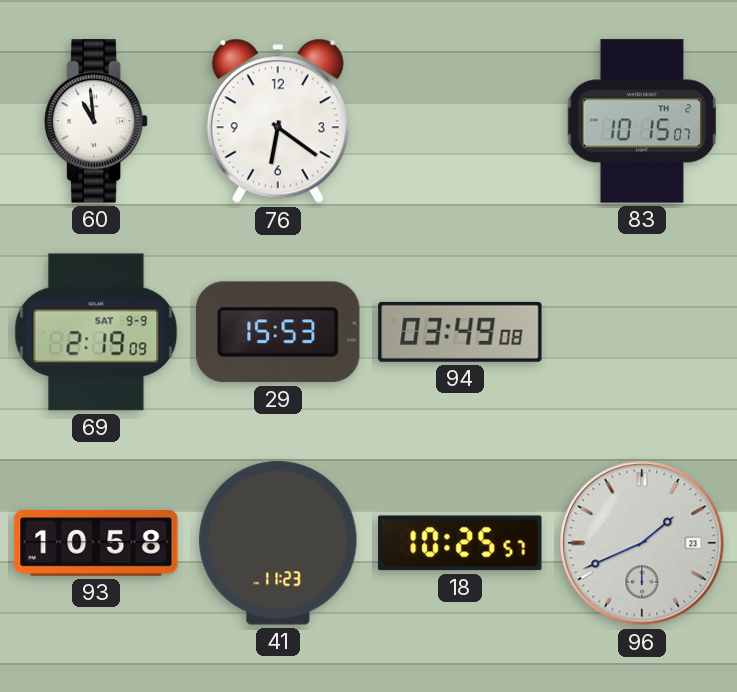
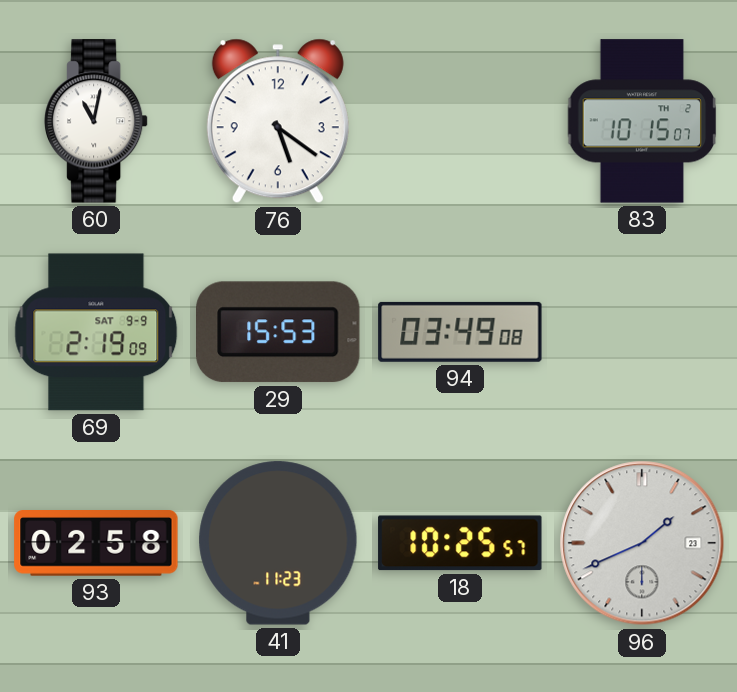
60: 10:59 -> 11:02 (96, 121)
76: 6:21 -> 5:21 (278, 121)
93: 10:58 -> 02:58 (96, 544)
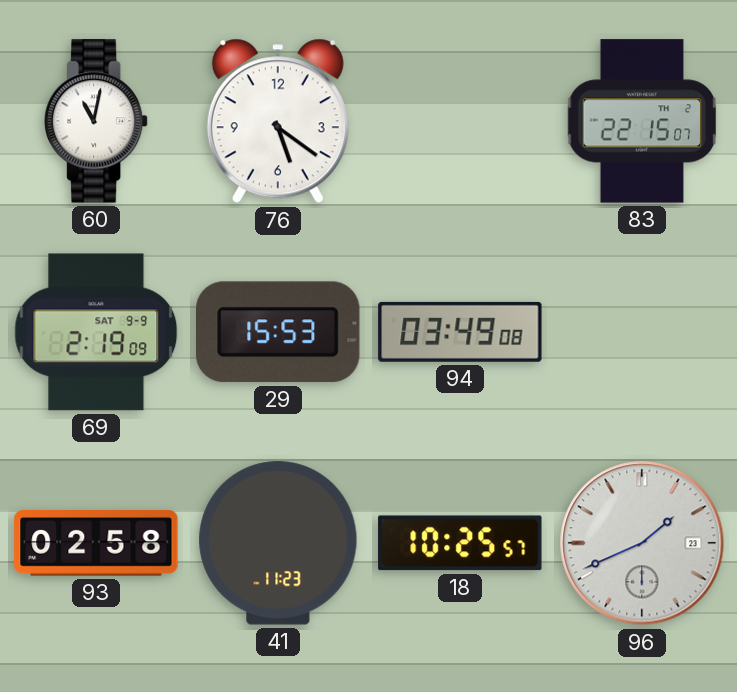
83: 10:15 -> 22:15 (642, 121)
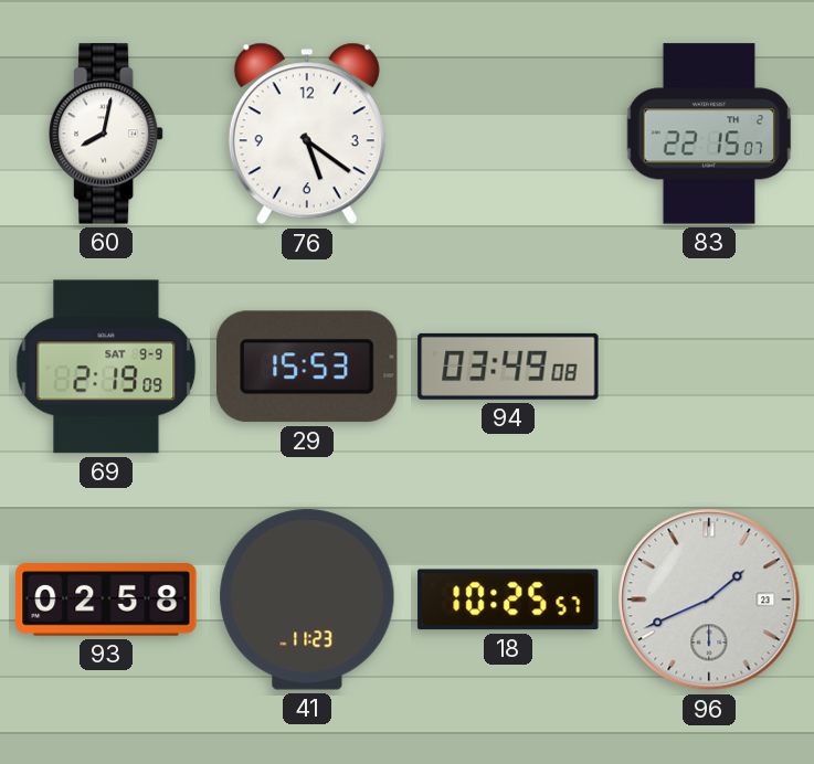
60: 11:02 -> 8:02 (106, 134)
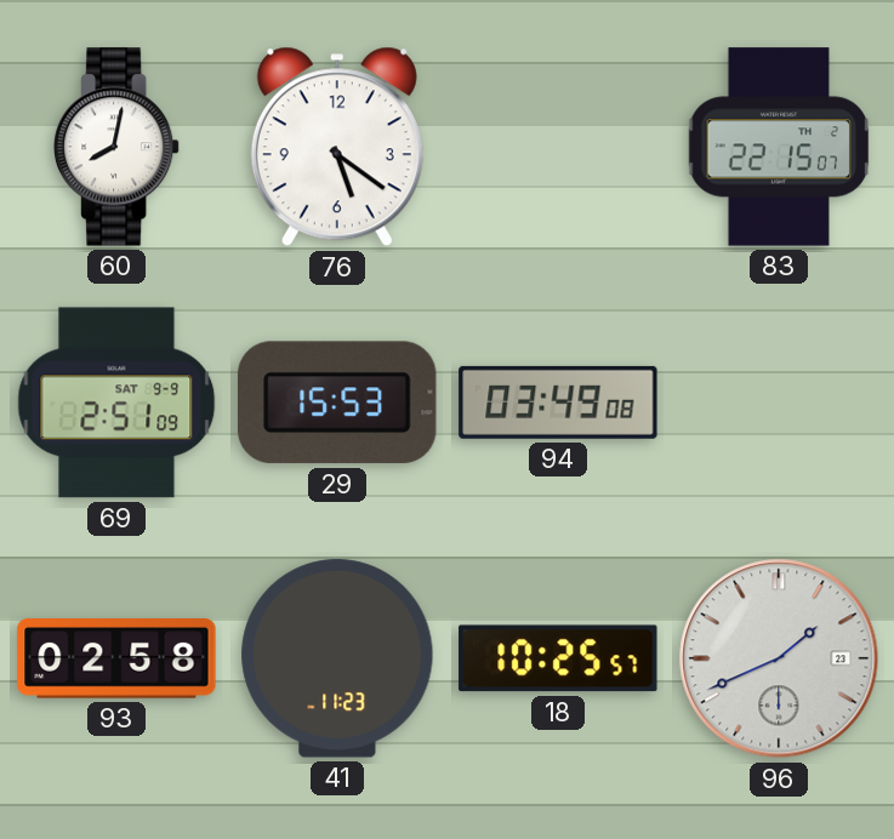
69: 2:19 -> 2:51 (116, 403)
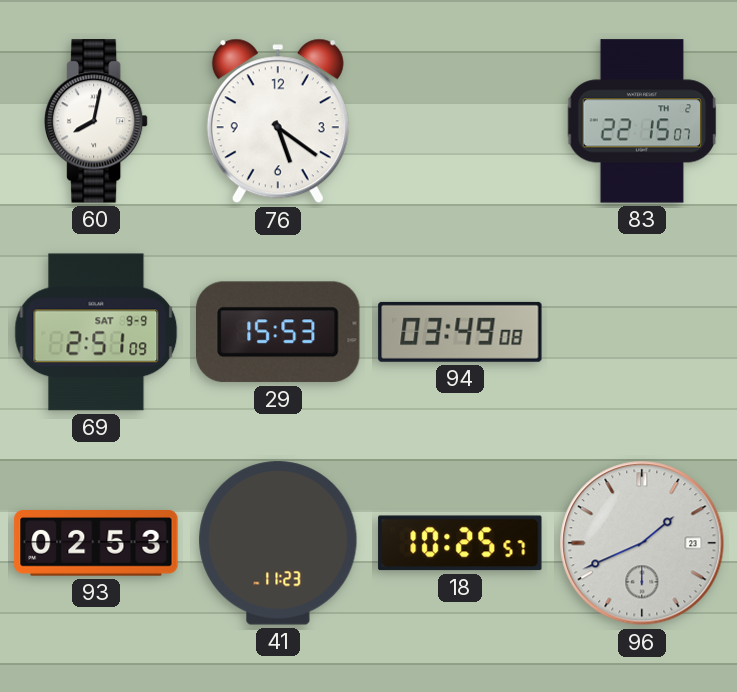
93: 02:58 -> 02:53 (96, 544)
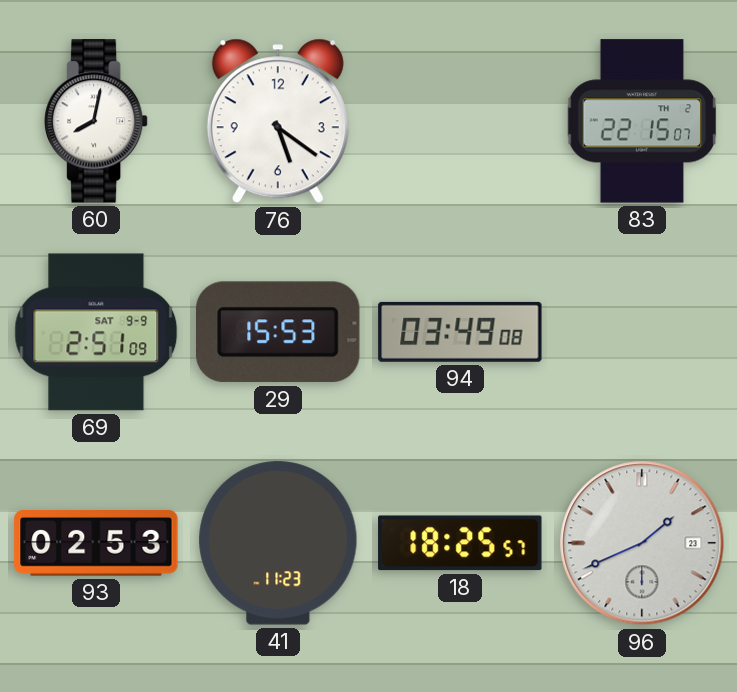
18: 10:25 -> 18:25 (460, 543)
